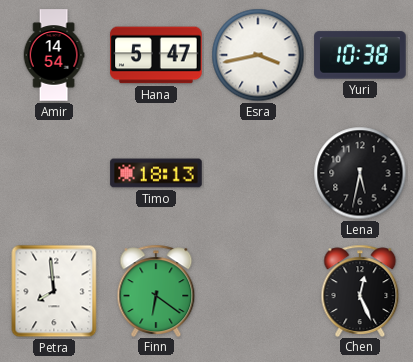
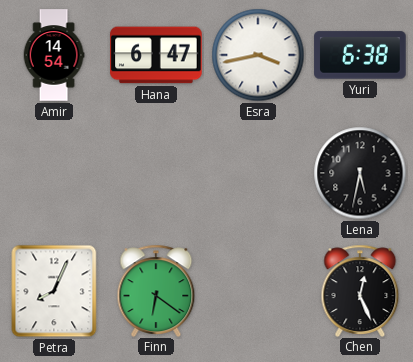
Hana: 5:47 -> 6:47 (156, 55)
Yuri: 10:38 -> 6:38 (360, 55)
Timo: 18:13 -> none (156, 173)
Petra: 7:59 -> 8:04 (54, 291)
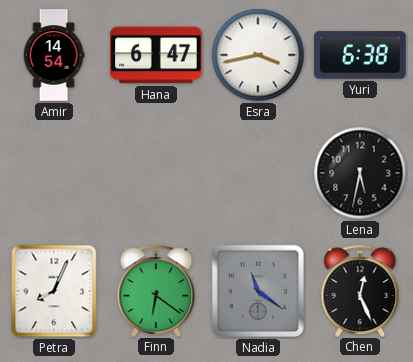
Nadia: none -> 11:21 (258, 291)
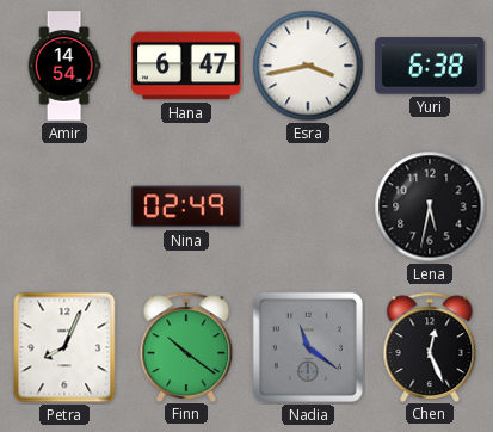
Nina: none -> 02:49 (186, 206)
Finn: 6:21 -> 10:21 (186, 346)
